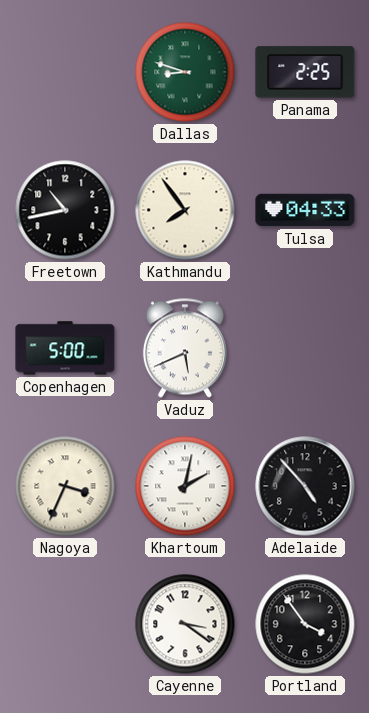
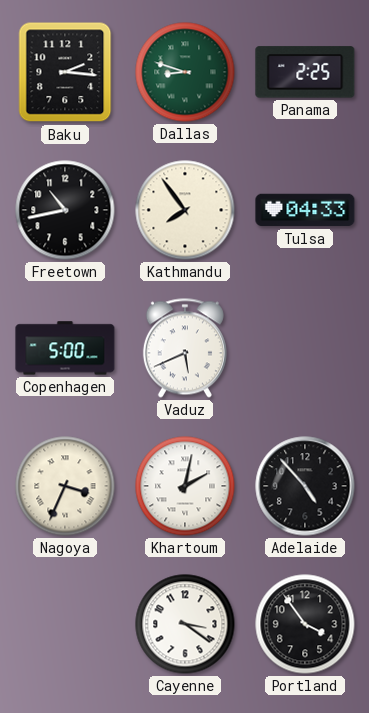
Baku: none -> 2:16 (65, 72)
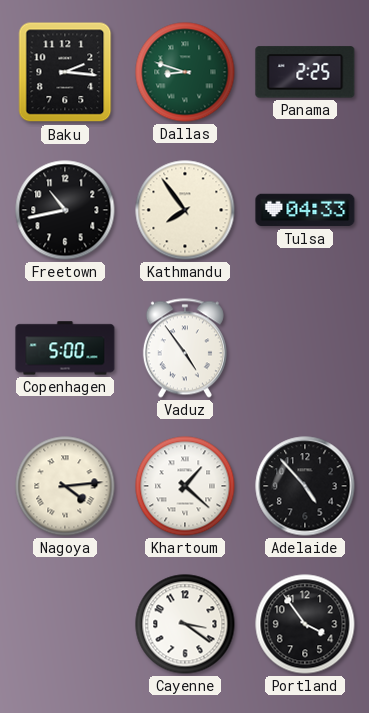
Vaduz: 5:41 -> 4:54 (185, 348)
Nagoya: 3:34 -> 4:14 (65, 486)
Khartoum: 2:02 -> 1:22 (185, 486)
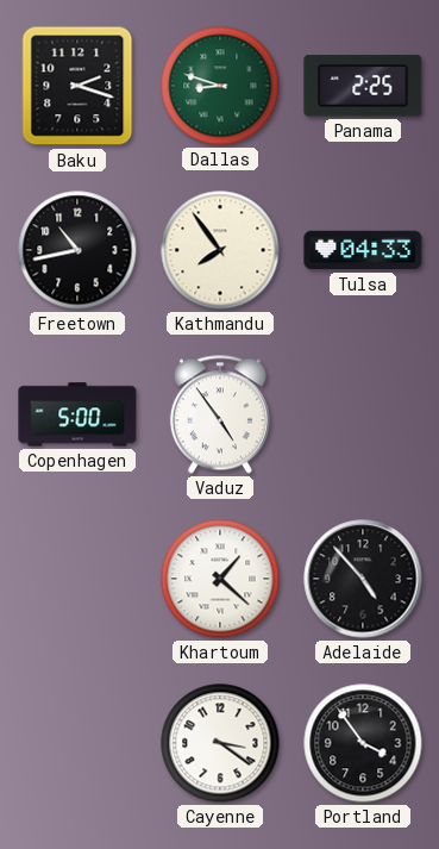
Baku: 2:16 -> 2:18 (77, 86)
Nagoya: 4:14 -> none (65, 486)
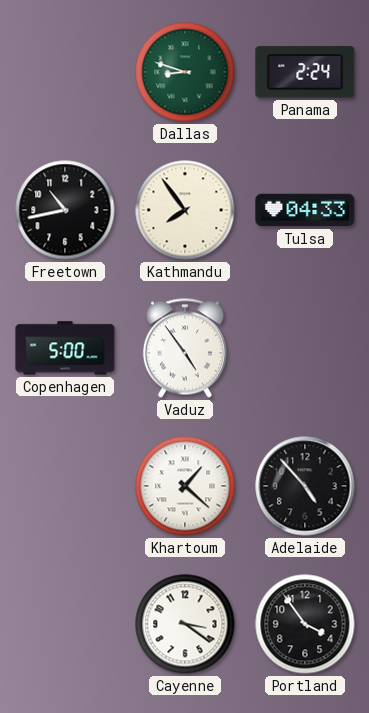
Baku: 2:18 -> none (77, 86)
Panama: 2:25 -> 2:24 (305, 72)
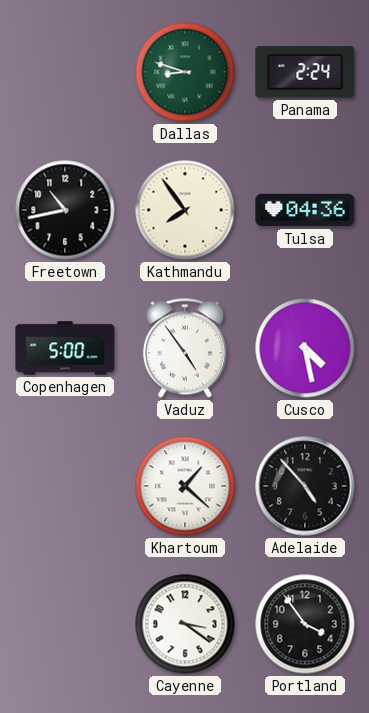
Tulsa: 04:33 -> 04:36 (305, 210)
Cusco: none -> 4:28 (305, 348)
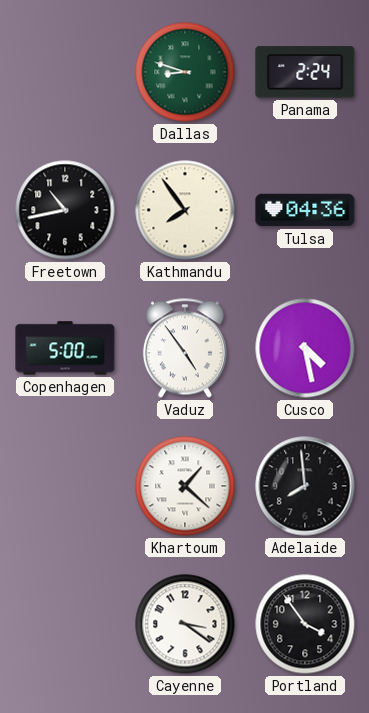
Adelaide: 4:53 -> 7:59 (305, 486)
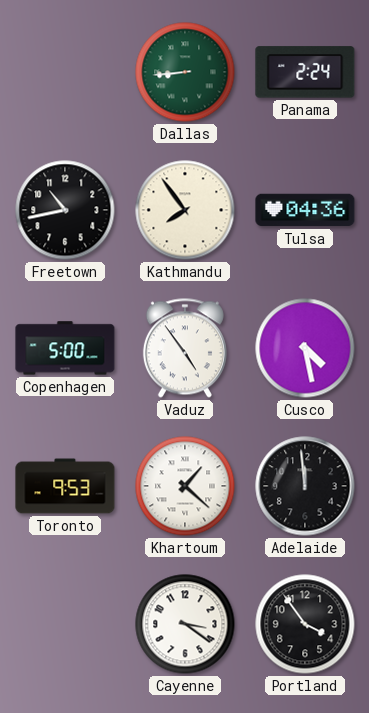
Dallas: 8:48 -> 8:44 (185, 72)
Toronto: none -> 9:53 (65, 486)
Adelaide: 7:59 -> 11:59 (305, 486)
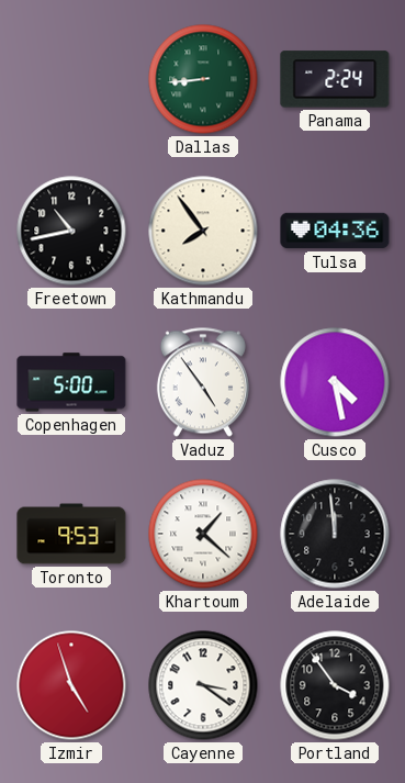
Izmir: none -> 4:57 (71, 685)
